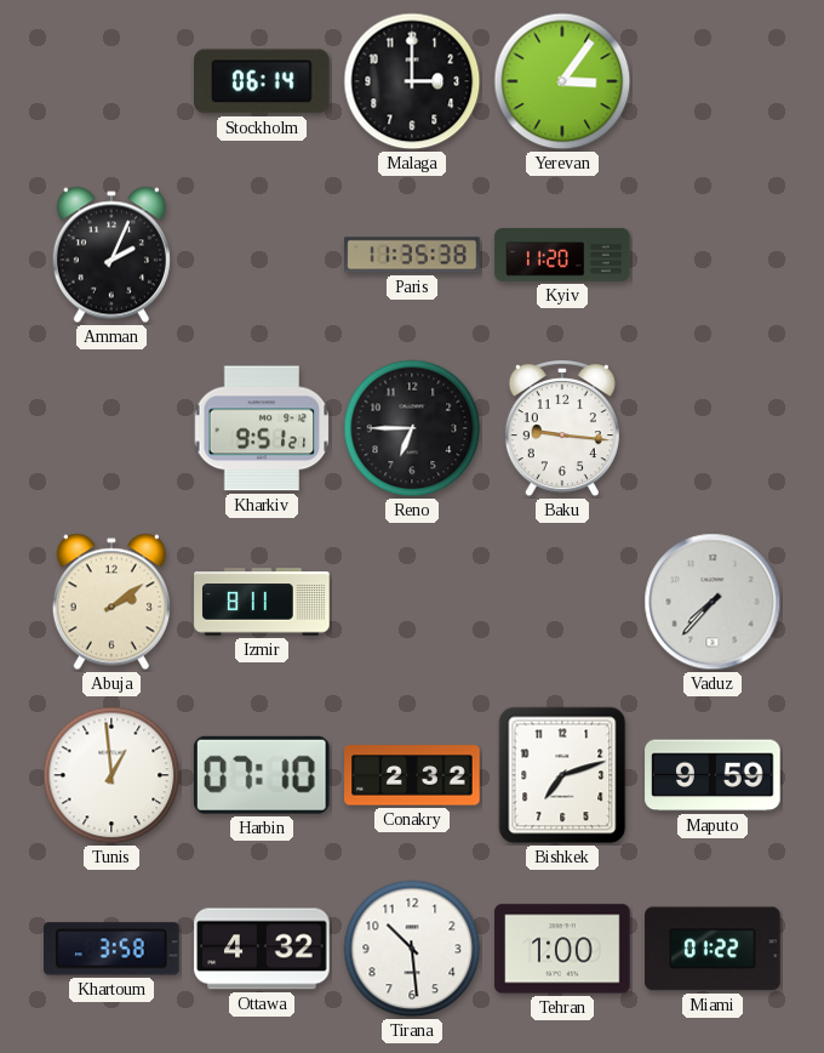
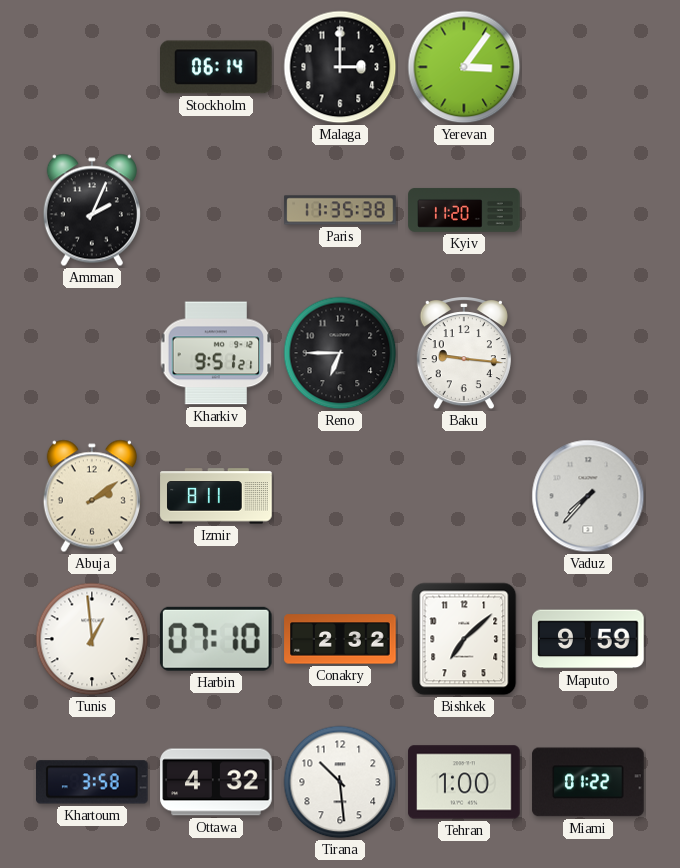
Bishkek: 7:12 -> 7:08 (464, 639)
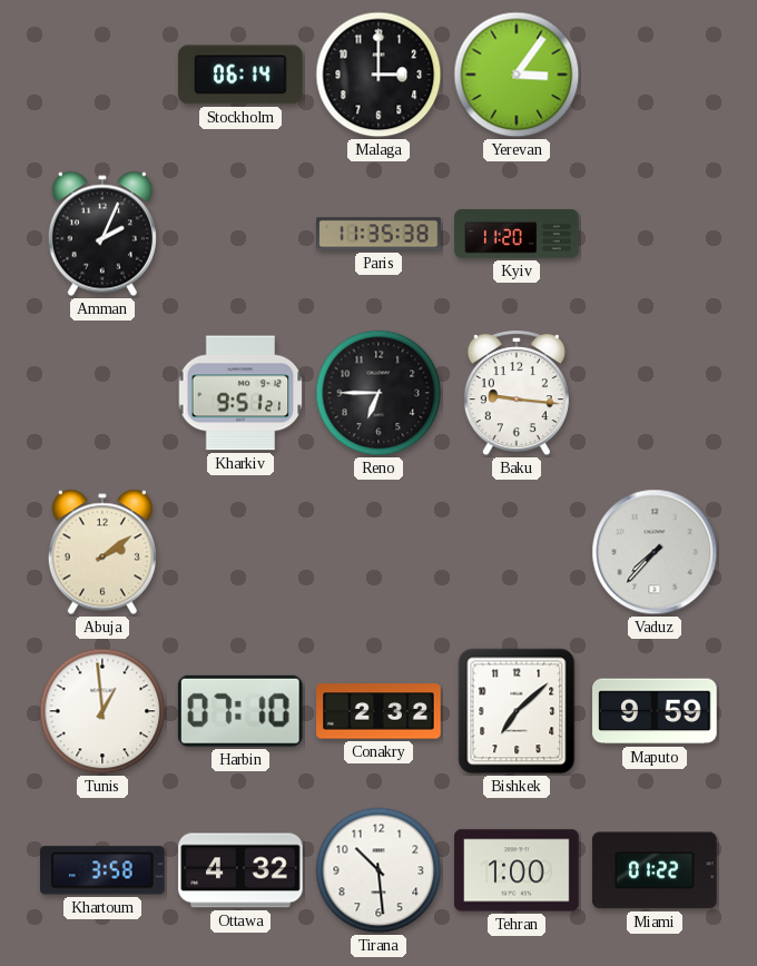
Izmir: 8:11 -> none (216, 496)
